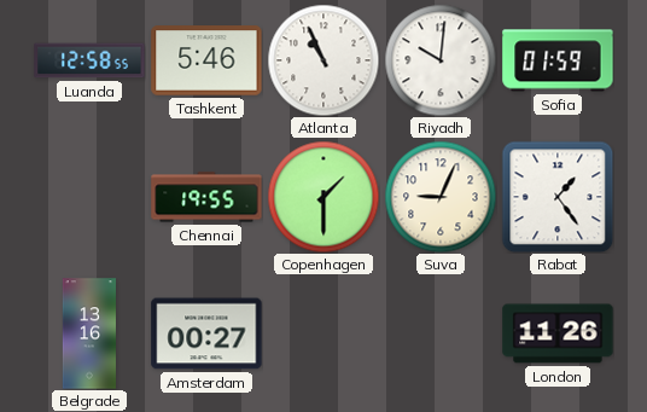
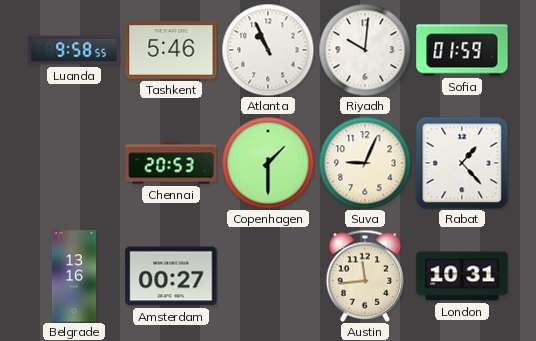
Luanda: 12:58 -> 9:58 (74, 50)
Chennai: 19:55 -> 20:53 (171, 163)
Rabat: 1:24 -> 1:23 (462, 163)
Austin: none -> 11:44 (365, 276)
London: 11:26 -> 10:31 (462, 276)
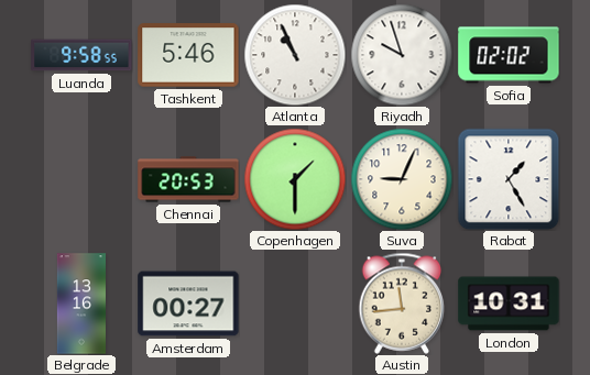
Riyadh: 10:01 -> 9:57 (402, 55)
Sofia: 01:59 -> 02:02 (509, 55)
Rabat: 1:23 -> 1:25 (509, 179)
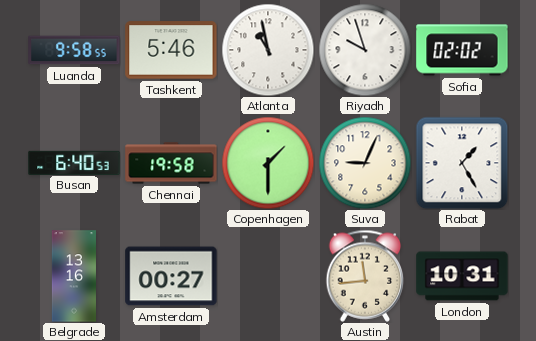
Atlanta: 10:56 -> 10:58 (268, 50)
Busan: none -> 6:40 (74, 162)
Chennai: 20:53 -> 19:58 (171, 163)
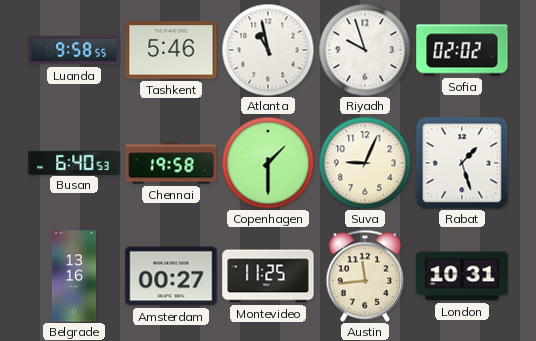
Rabat: 1:25 -> 1:27 (462, 163)
Montevideo: none -> 11:25 (268, 276)
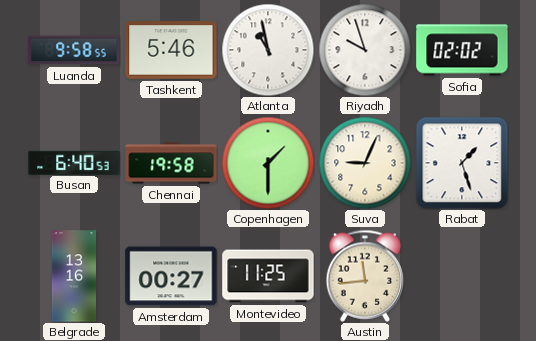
London: 10:31 -> none (462, 276)
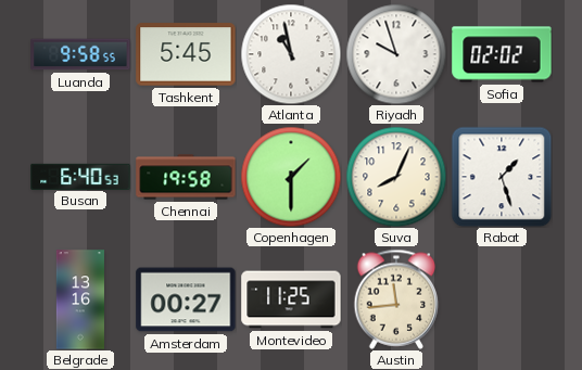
Tashkent: 5:46 -> 5:45 (186, 54)
Suva: 9:04 -> 8:04 (396, 177)
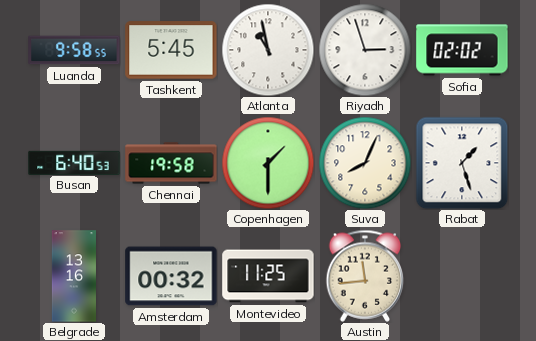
Riyadh: 9:57 -> 2:57 (365, 50)
Amsterdam: 00:27 -> 00:32 (171, 276)
